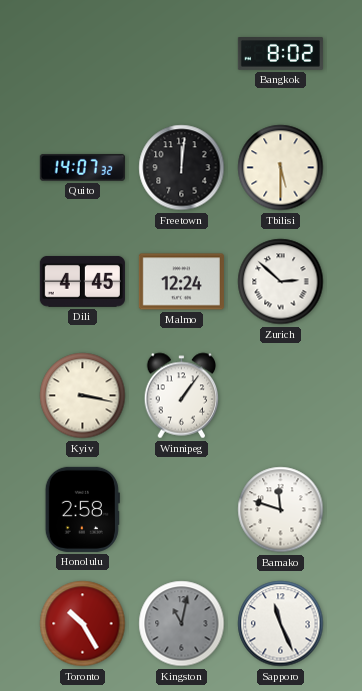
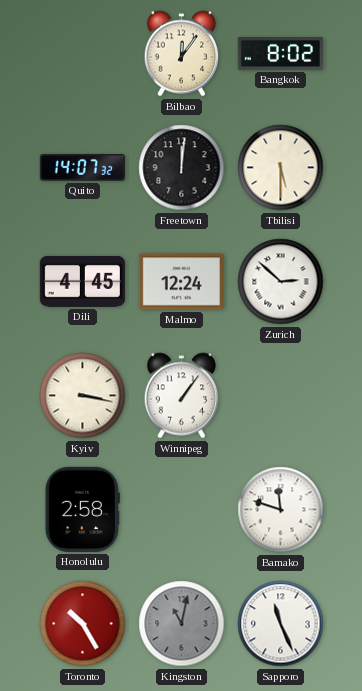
Bilbao: none -> 12:06 (182, 54)
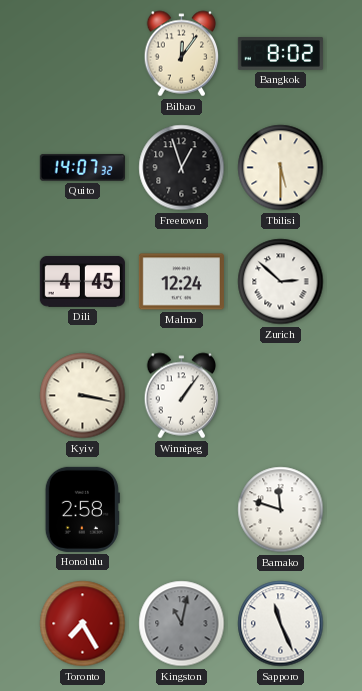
Freetown: 12:01 -> 12:57 (182, 168)
Toronto: 10:25 -> 7:25 (83, 624)
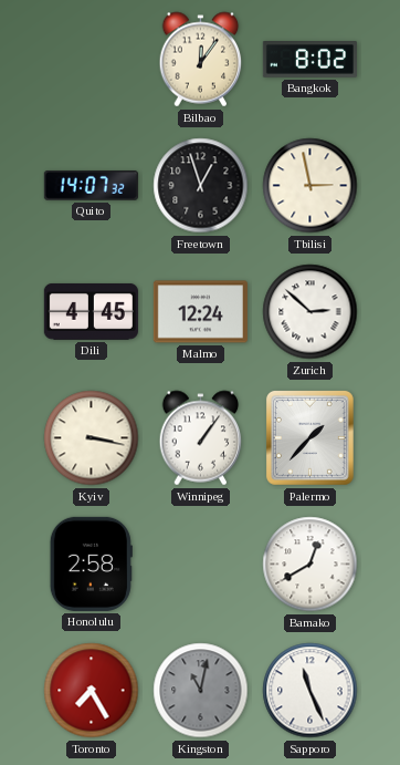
Tbilisi: 5:30 -> 2:58 (310, 186)
Palermo: none -> 1:37 (309, 437)
Bamako: 11:48 -> 12:40 (310, 565)
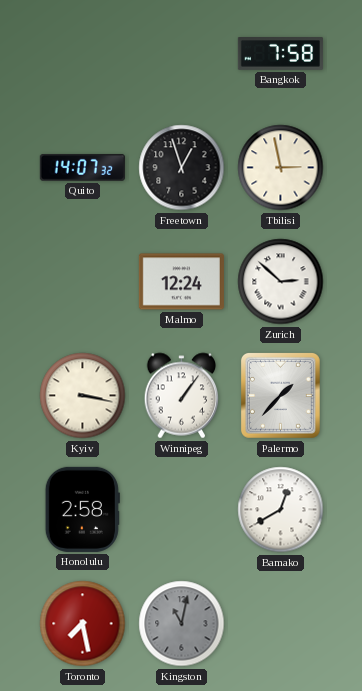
Bilbao: 12:06 -> none (201, 60)
Bangkok: 8:02 -> 7:58 (280, 54)
Dili: 4:45 -> none (91, 311)
Toronto: 7:25 -> 7:28 (83, 624)
Sapporo: 11:26 -> none (310, 691)
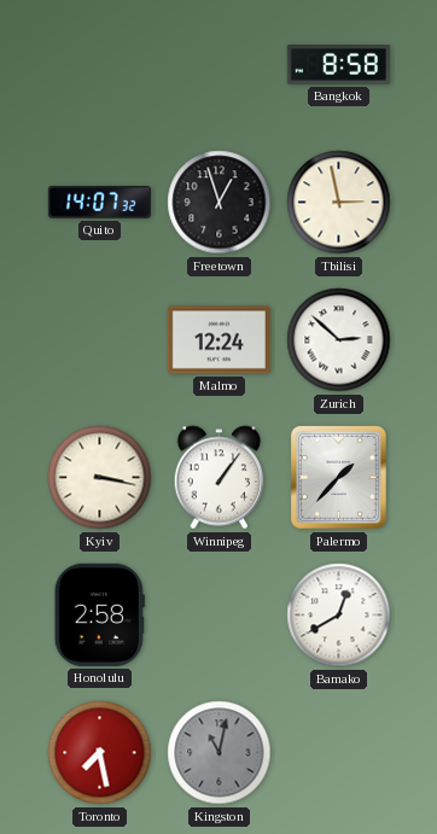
Bangkok: 7:58 -> 8:58 (338, 65)
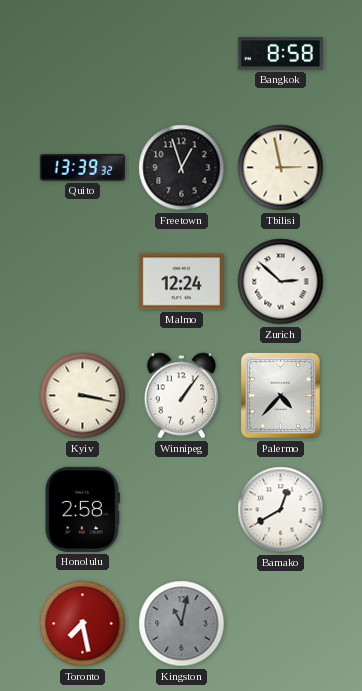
Quito: 14:07 -> 13:39 (82, 168)
Palermo: 1:37 -> 4:37 (280, 395)
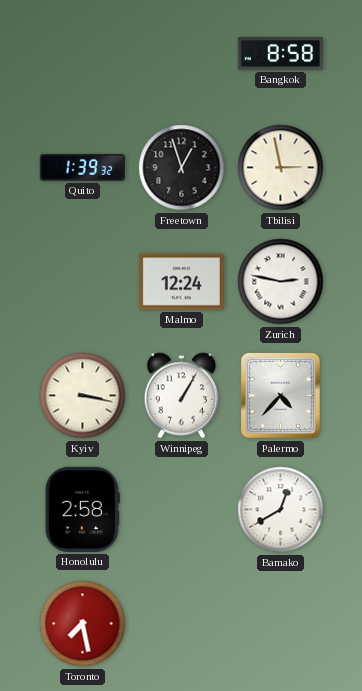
Quito: 13:39 -> 1:39 (82, 168)
Zurich: 2:52 -> 2:47 (281, 282)
Winnipeg: 1:06 -> 1:05 (182, 396)
Kingston: 11:02 -> none (182, 624)
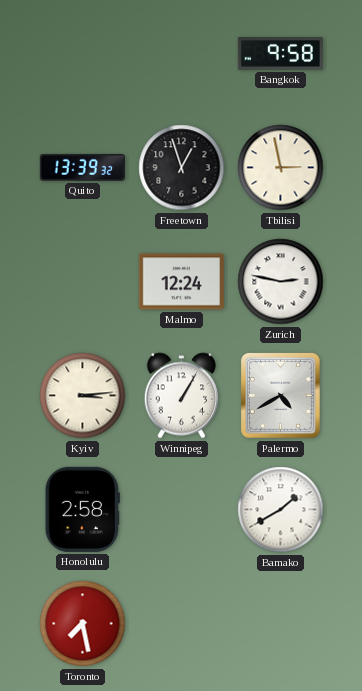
Bangkok: 8:58 -> 9:58 (280, 54)
Quito: 1:39 -> 13:39 (82, 168)
Kyiv: 3:17 -> 3:14 (83, 396)
Palermo: 4:37 -> 4:40 (280, 395)
Bamako: 12:40 -> 1:40 (281, 510)
